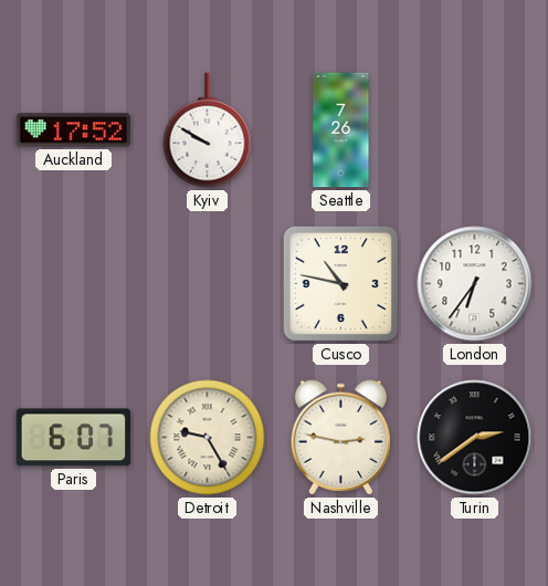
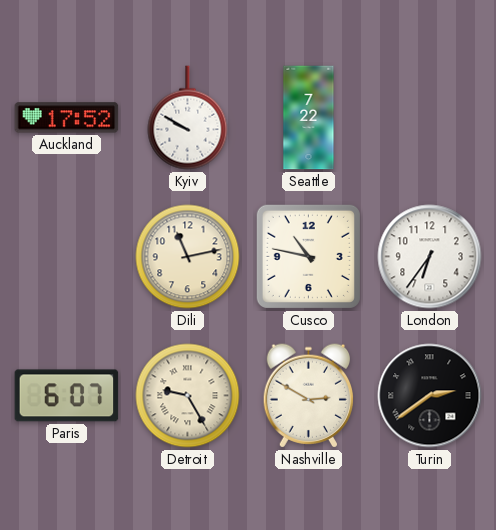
Seattle: 7:26 -> 7:22 (309, 118)
Dili: none -> 11:13 (188, 257)
Nashville: 2:47 -> 2:50 (309, 396)
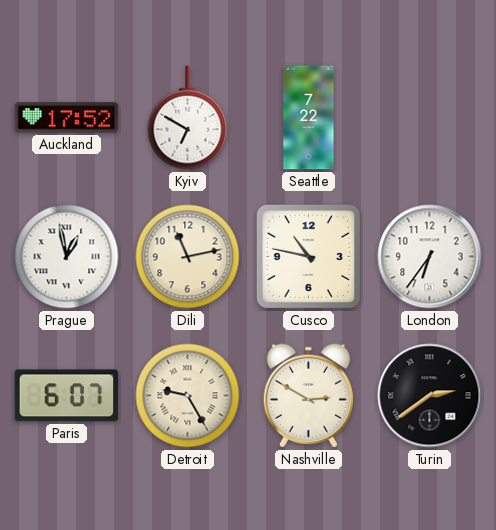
Kyiv: 9:50 -> 6:50 (188, 118)
Prague: none -> 12:58 (67, 257)
